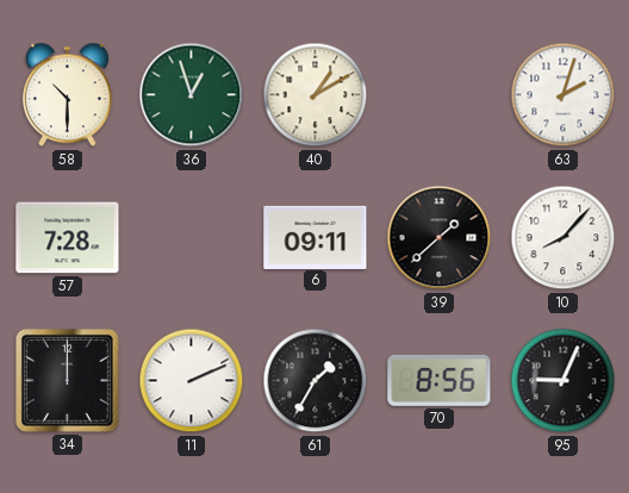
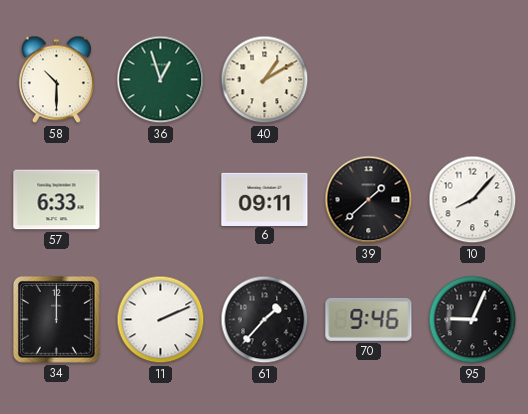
63: 2:03 -> none (563, 95)
57: 7:28 -> 6:33 (57, 200)
61: 1:35 -> 1:37 (265, 320)
70: 8:56 -> 9:46 (369, 319)
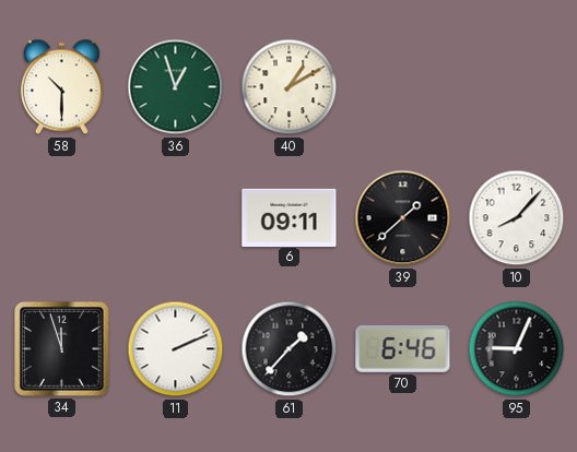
57: 6:33 -> none (57, 200)
34: 12:00 -> 11:57 (61, 348)
70: 9:46 -> 6:46 (403, 348)
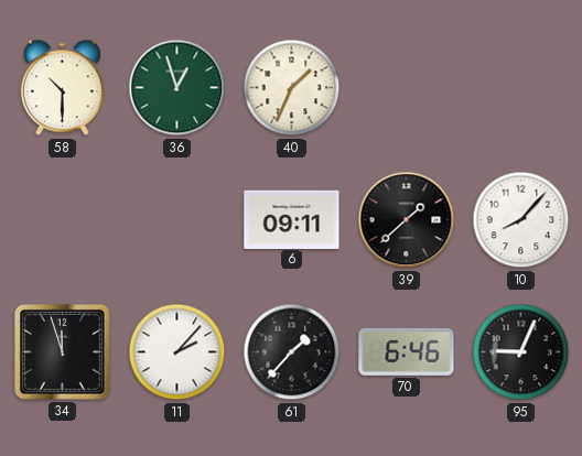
40: 1:10 -> 1:34 (292, 88)
11: 2:11 -> 2:07 (177, 352)
